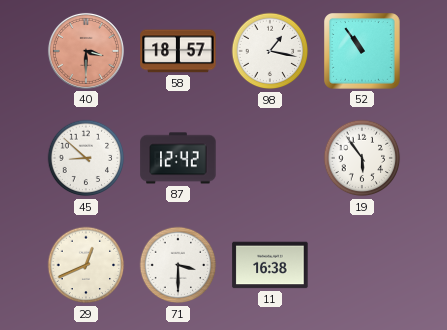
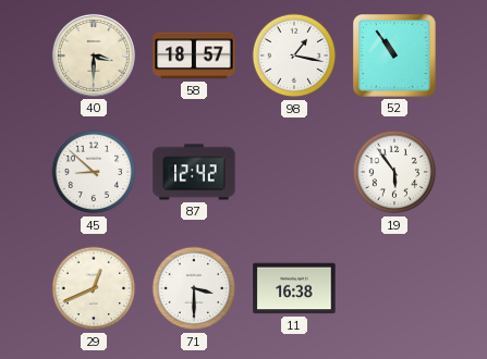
40 dial: salmon -> cream (94, 55)
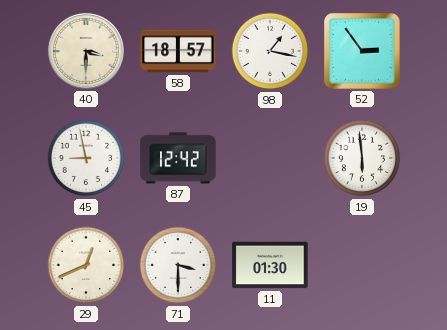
52: 10:54 -> 2:54 (363, 52)
45: 8:52 -> 8:58 (86, 158)
19: 5:54 -> 5:59 (362, 158)
11: 16:38 -> 01:30 (270, 265)
